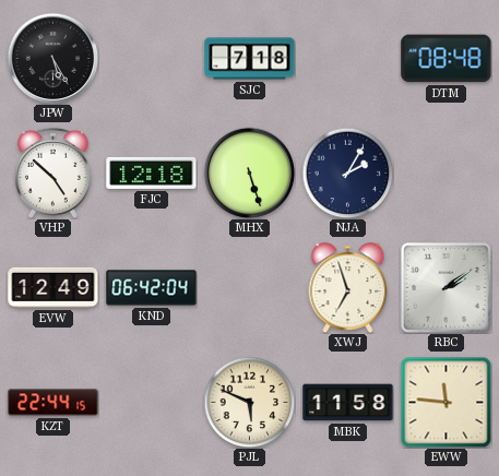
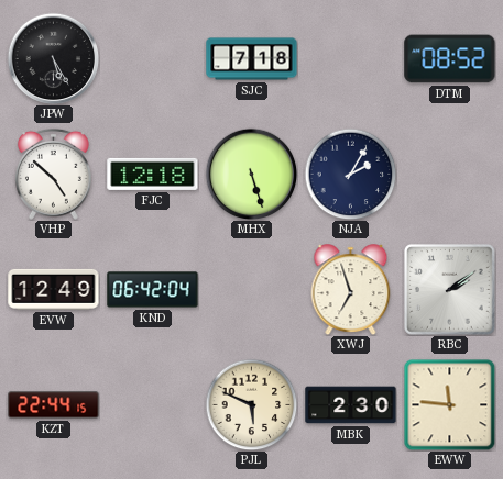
DTM: 08:48 -> 08:52 (450, 59)
MBK: 11:58 -> 2:30 (351, 405)
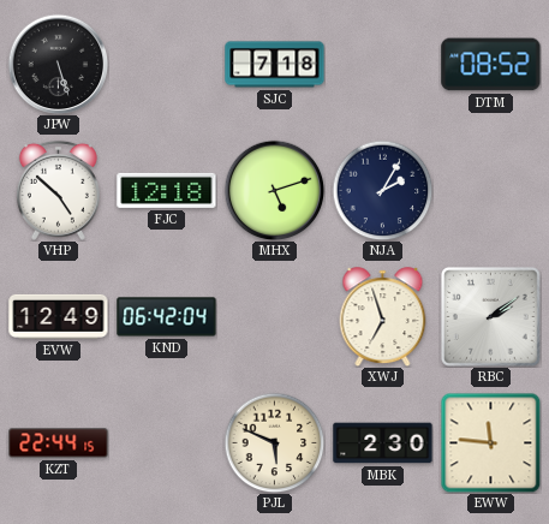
JPW: 5:25 -> 5:27 (58, 64)
MHX: 5:27 -> 5:12 (274, 190)
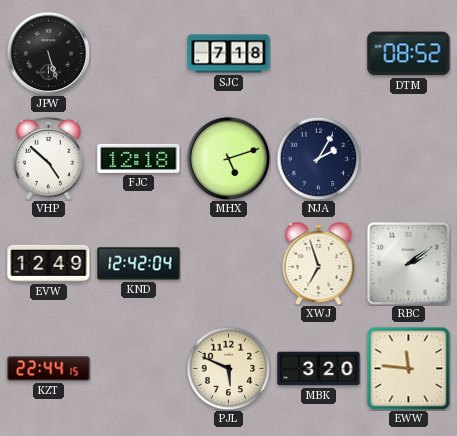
KND: 06:42 -> 12:42 (139, 264)
MBK: 2:30 -> 3:20 (319, 369)
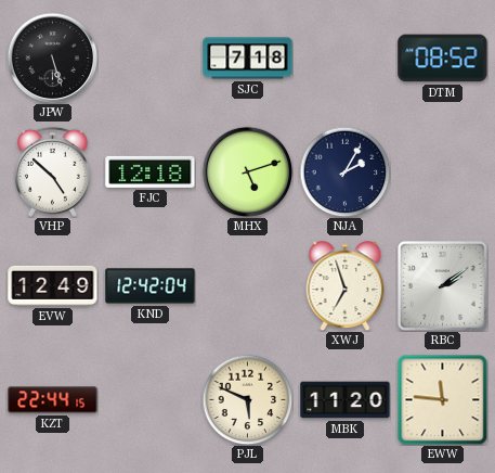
MBK: 3:20 -> 11:20 (346, 400)
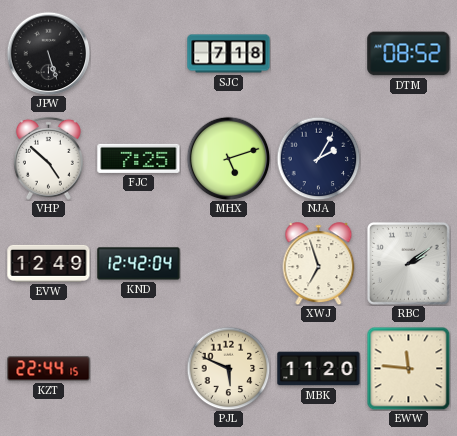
FJC: 12:18 -> 7:25 (139, 158)
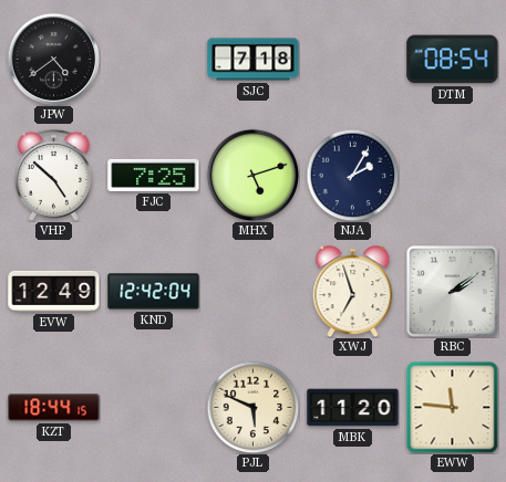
JPW: 5:27 -> 4:39 (53, 59)
DTM: 08:52 -> 08:54 (453, 60)
KZT: 22:44 -> 18:44 (54, 408)
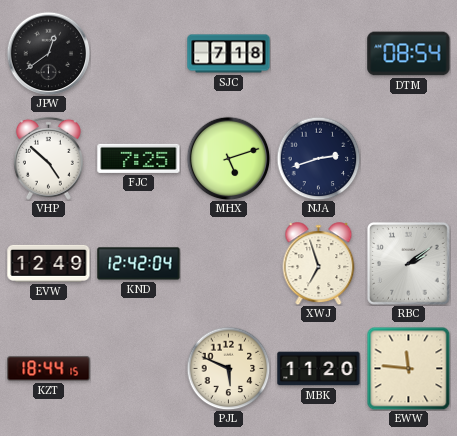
JPW: 4:39 -> 12:39 (48, 53)
NJA: 2:05 -> 2:42 (318, 158)
